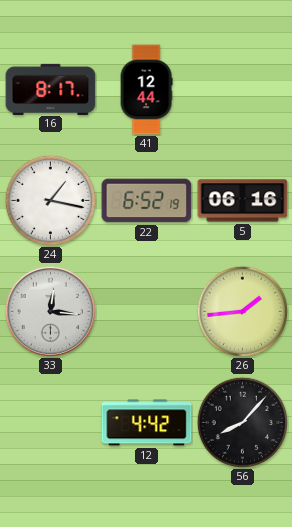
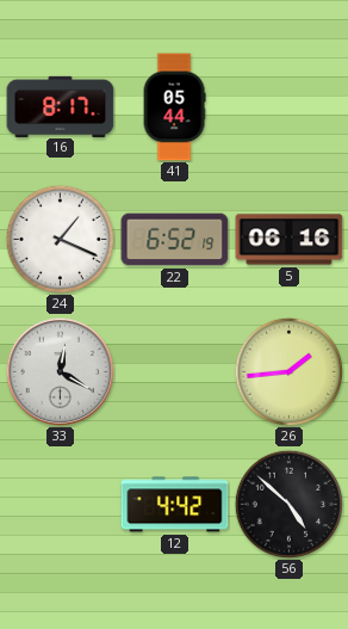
41: 12:44 -> 05:44 (174, 107)
24: 1:17 -> 1:19 (60, 239)
33: 12:16 -> 12:20 (60, 371)
56: 8:07 -> 4:52 (288, 504)
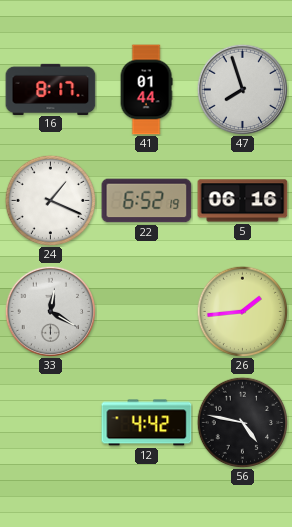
41: 05:44 -> 01:44 (146, 90)
47: none -> 7:57 (242, 89)
56: 4:52 -> 4:47 (242, 422)
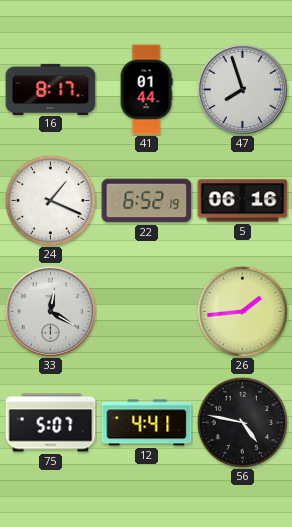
75: none -> 5:07 (51, 423)
12: 4:42 -> 4:41 (147, 423)
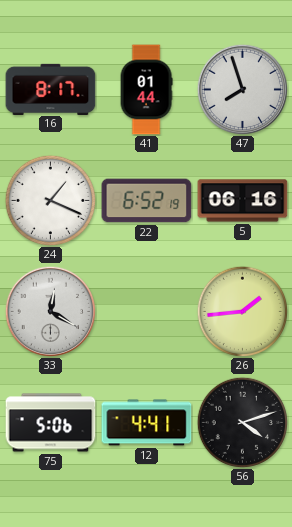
75: 5:07 -> 5:06 (51, 423)
56: 4:47 -> 4:12 (242, 422)
